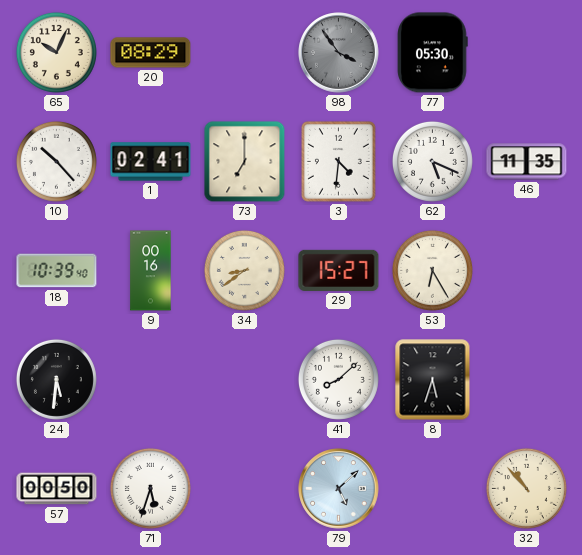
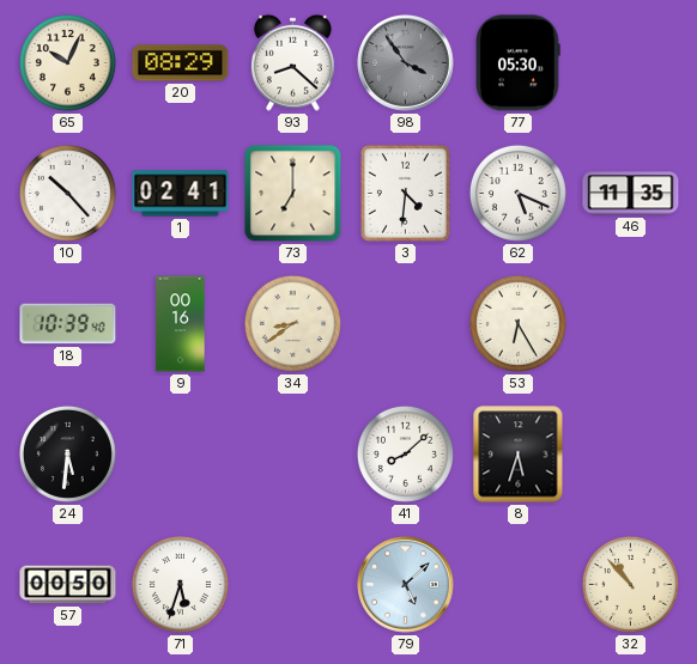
93: none -> 8:22 (293, 62)
29: 15:27 -> none (339, 270)
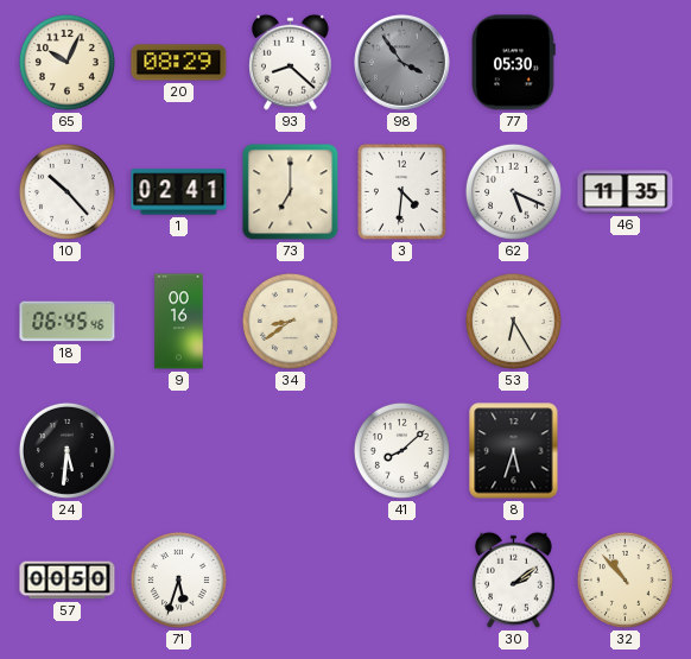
18: 10:39 -> 06:45 (68, 322)
79: 5:08 -> none (406, 585)
30: none -> 2:09 (514, 579)
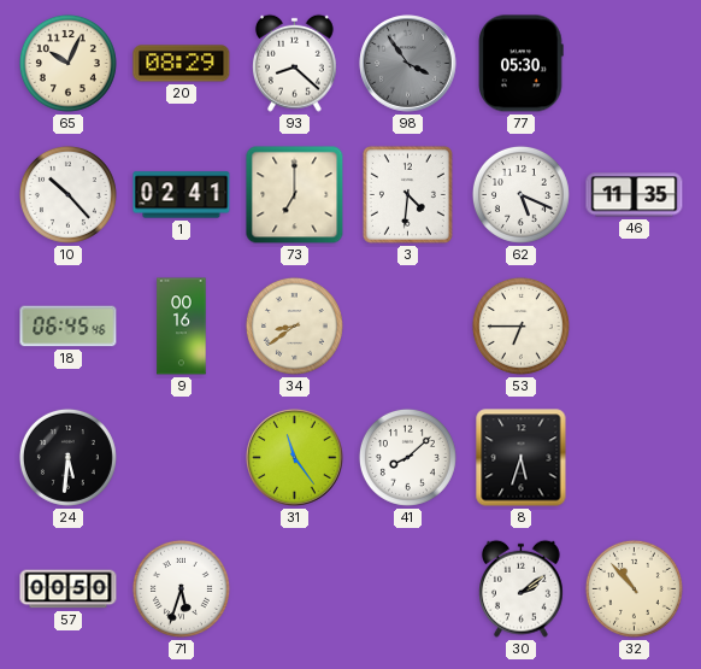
53: 6:25 -> 6:45 (520, 325)
31: none -> 11:24 (295, 458)
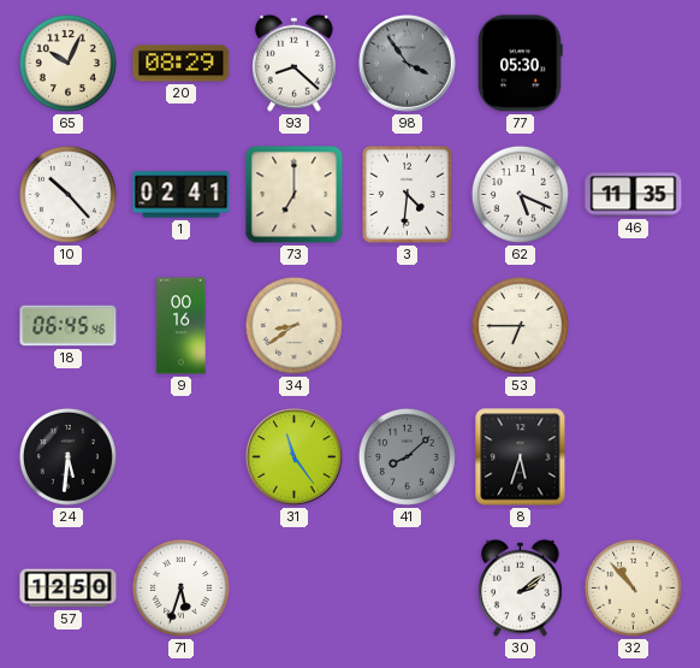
41 dial: white -> grey (407, 456)
57: 00:50 -> 12:50 (69, 589)
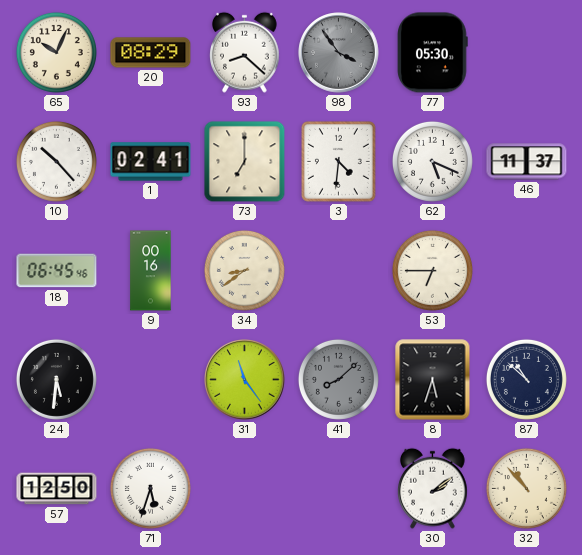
46: 11:35 -> 11:37 (527, 162)
87: none -> 10:52 (526, 379)
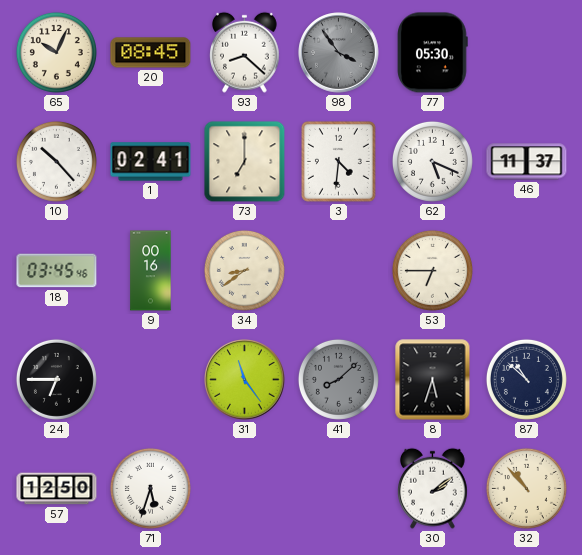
20: 08:29 -> 08:45 (151, 53)
18: 06:45 -> 03:45 (57, 271)
24: 5:31 -> 6:45 (56, 379)
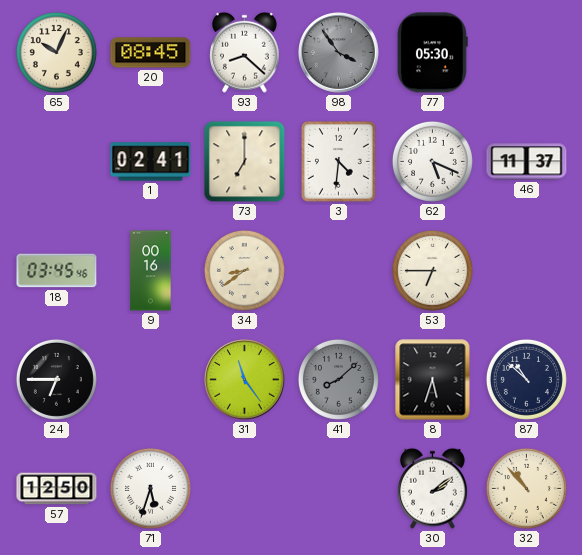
10: 10:23 -> none (56, 161)
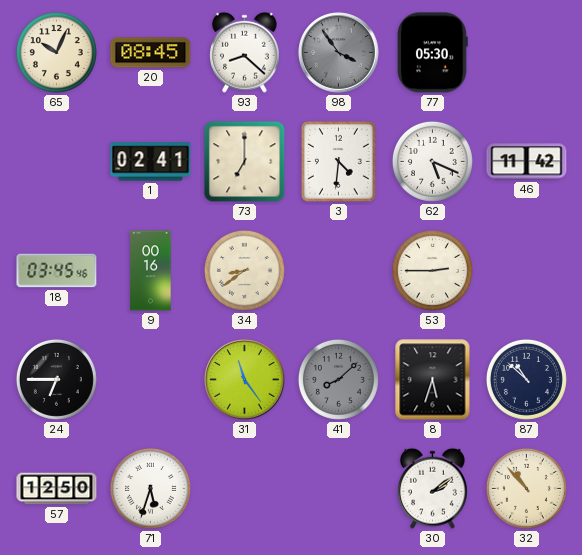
46: 11:37 -> 11:42 (527, 162)
53: 6:45 -> 2:45 (432, 270)
